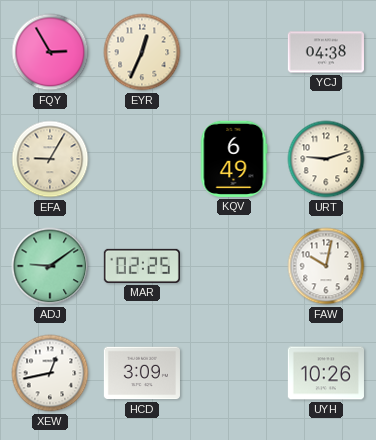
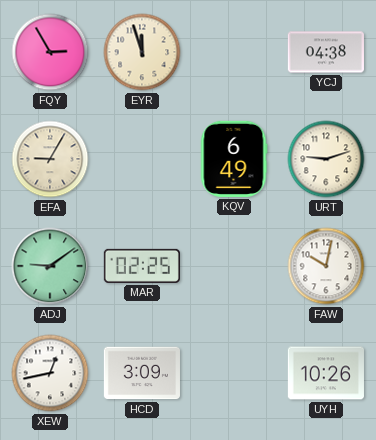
EYR: 12:34 -> 11:57 (142, 52)
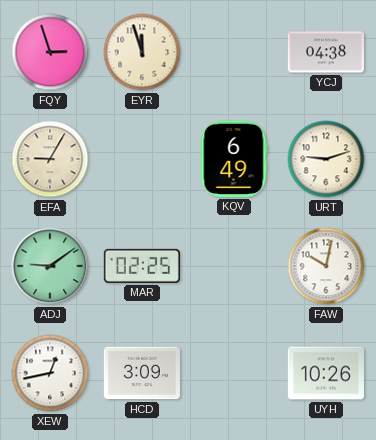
FQY: 2:55 -> 2:57 (50, 52)
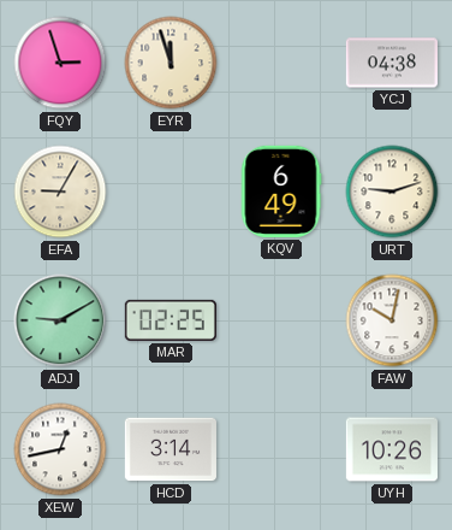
ADJ: 9:09 -> 9:10 (60, 320)
HCD: 3:09 -> 3:14 (171, 449)
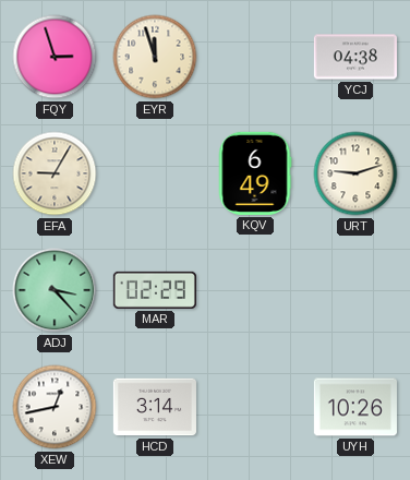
ADJ: 9:10 -> 3:23 (55, 290)
MAR: 02:25 -> 02:29 (155, 290)
FAW: 10:02 -> none (392, 320)
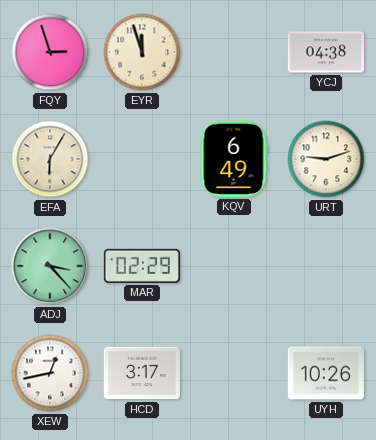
EFA: 9:05 -> 6:05 (50, 159)
HCD: 3:14 -> 3:17 (142, 373)
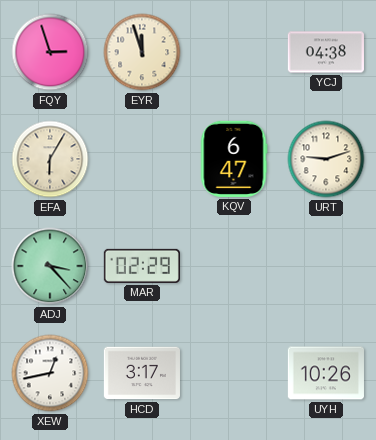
KQV: 6:49 -> 6:47 (234, 159)
